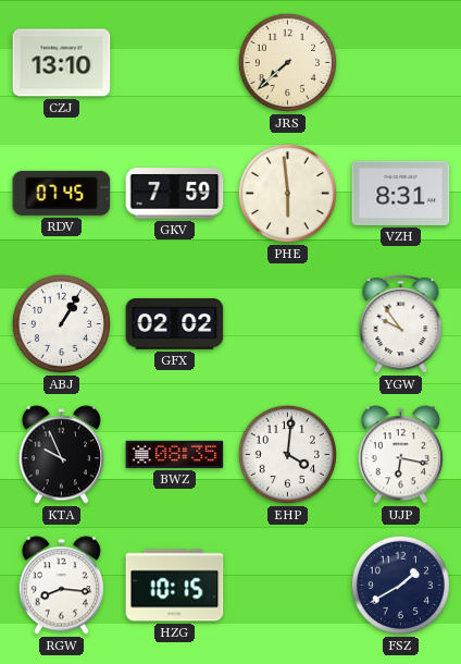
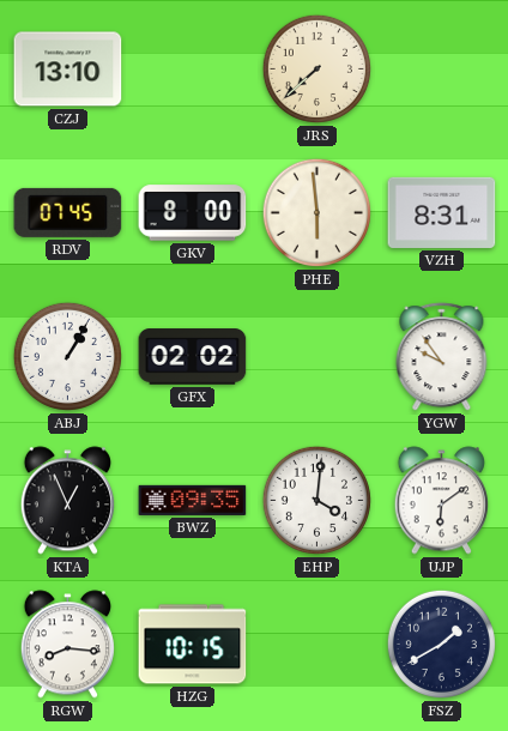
GKV: 7:59 -> 8:00 (193, 213)
KTA: 9:56 -> 12:56 (67, 501)
BWZ: 08:35 -> 09:35 (193, 500)
UJP: 6:17 -> 6:09 (441, 501)
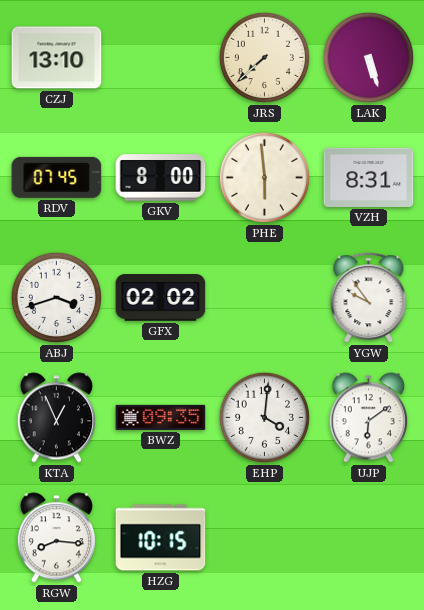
LAK: none -> 5:27 (368, 57)
ABJ: 1:05 -> 3:42 (56, 297)
FSZ: 1:40 -> none (441, 644)
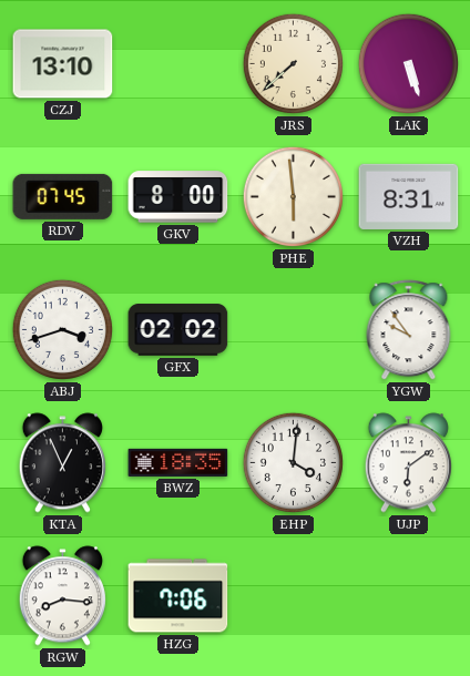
BWZ: 09:35 -> 18:35 (178, 462)
HZG: 10:15 -> 7:06 (178, 596)
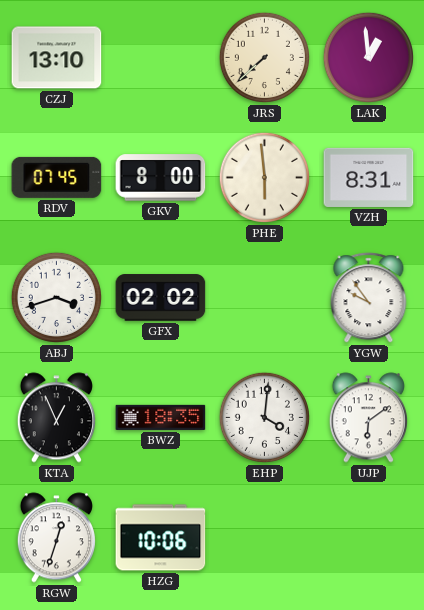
LAK: 5:27 -> 12:59 (368, 57)
RGW: 8:16 -> 12:33 (56, 538)
HZG: 7:06 -> 10:06 (161, 538)
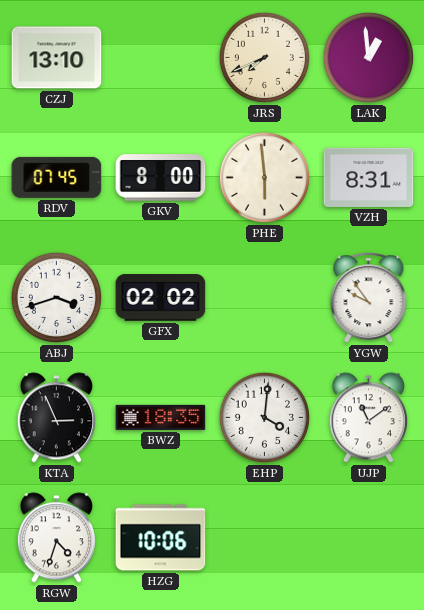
JRS: 7:38 -> 7:41 (264, 57)
KTA: 12:56 -> 2:56 (56, 418)
UJP: 6:09 -> 11:09 (368, 418)
RGW: 12:33 -> 4:33 (56, 538)
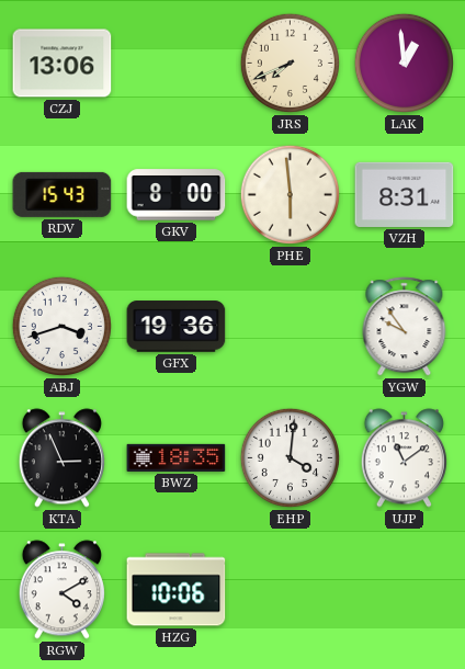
CZJ: 13:10 -> 13:06 (63, 64)
RDV: 07:45 -> 15:43 (63, 194)
GFX: 02:02 -> 19:36 (177, 327)
RGW: 4:33 -> 4:10 (61, 590)
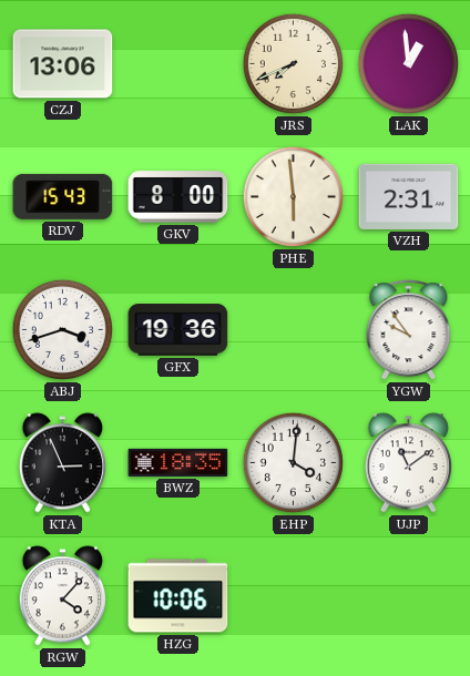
VZH: 8:31 -> 2:31 (409, 196)
RGW: 4:10 -> 4:07 (62, 596)
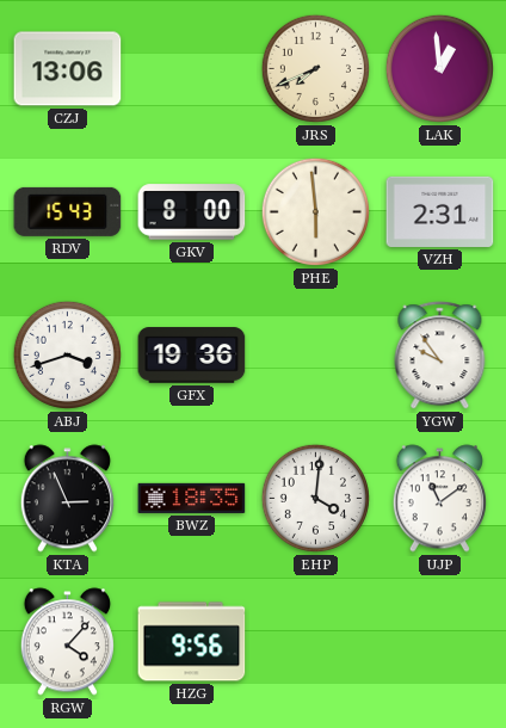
HZG: 10:06 -> 9:56 (192, 642)
